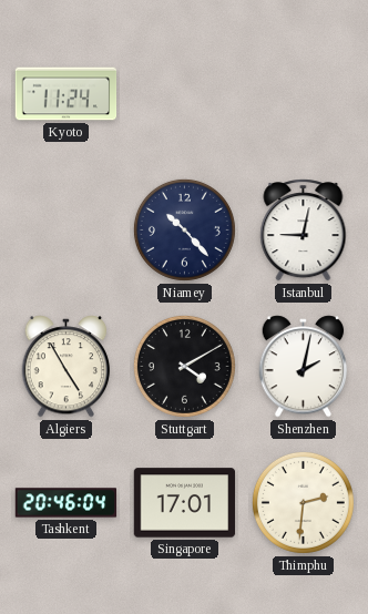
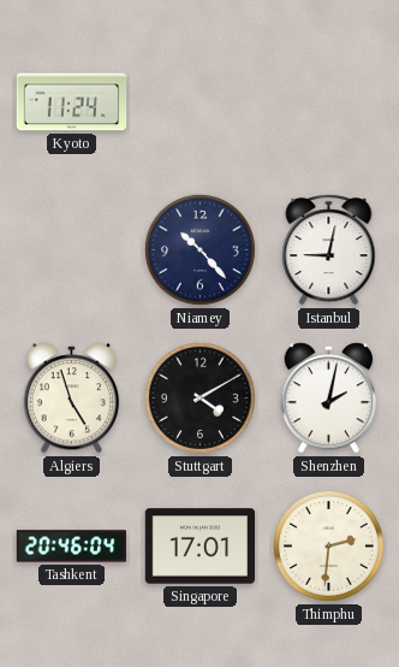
Algiers: 4:55 -> 4:57 (72, 399)
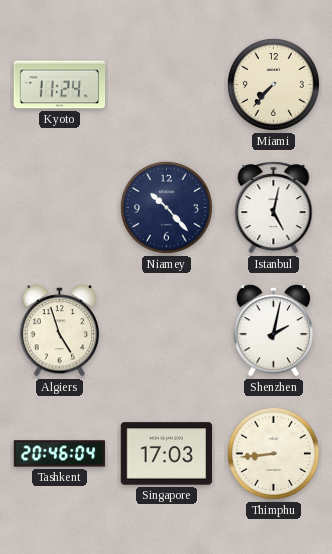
Miami: none -> 7:37 (273, 84)
Istanbul: 9:02 -> 5:02 (274, 208)
Stuttgart: 4:10 -> none (199, 397)
Singapore: 17:01 -> 17:03 (167, 454)
Thimphu: 2:31 -> 8:44 (273, 453)
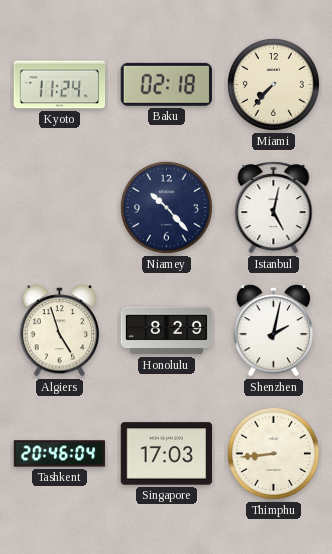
Baku: none -> 02:18 (166, 84)
Honolulu: none -> 8:29 (167, 331)
